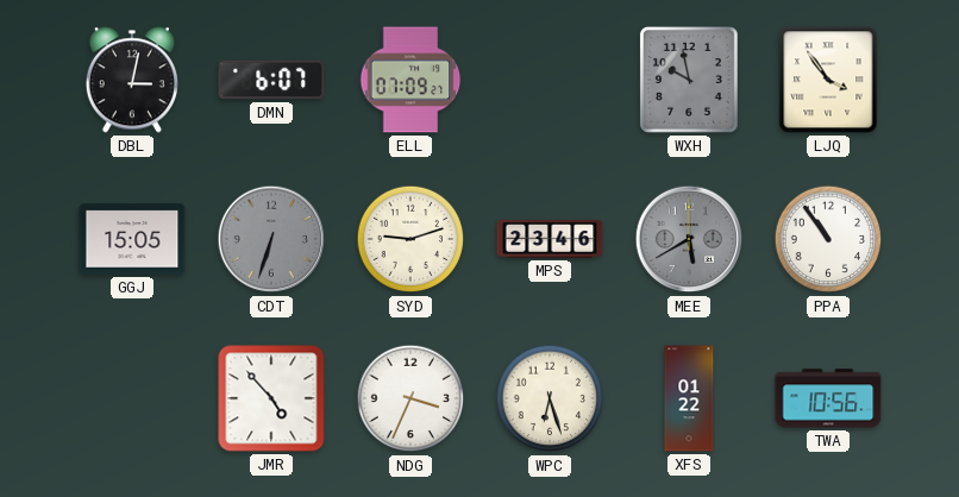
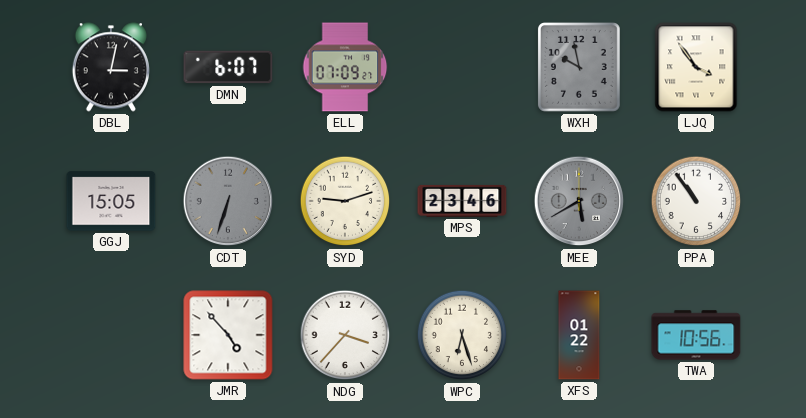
NDG: 3:34 -> 3:37 (345, 335)
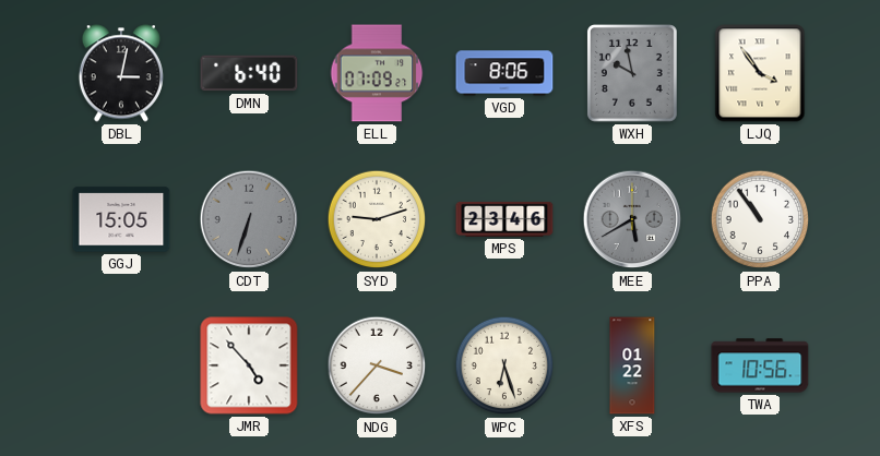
DMN: 6:07 -> 6:40 (249, 73)
VGD: none -> 8:06 (504, 73)
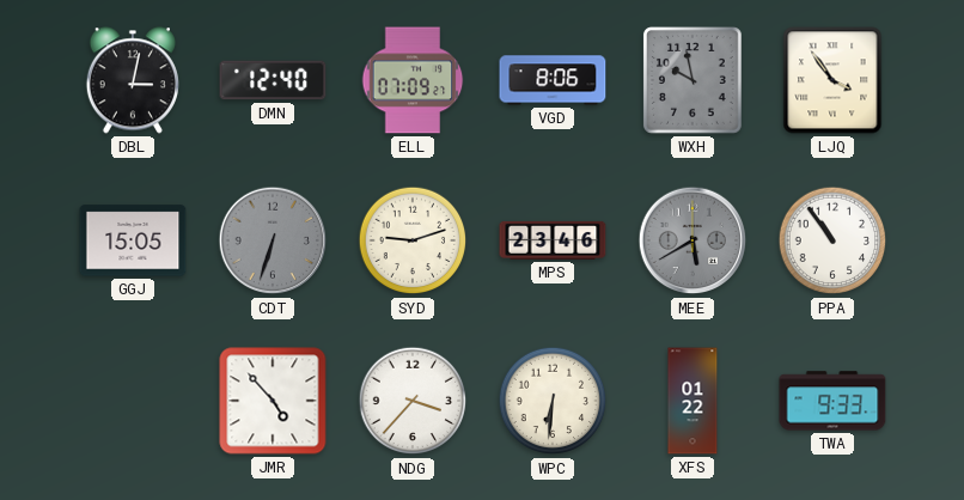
DMN: 6:40 -> 12:40 (273, 80)
WPC: 6:27 -> 6:31 (553, 401)
TWA: 10:56 -> 9:33 (832, 401)
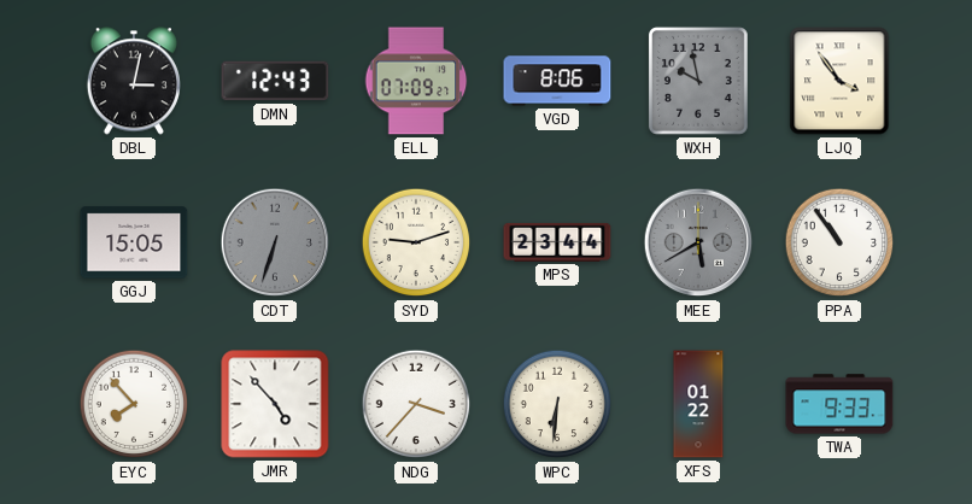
DMN: 12:40 -> 12:43 (275, 81)
MPS: 23:46 -> 23:44 (557, 242)
EYC: none -> 7:53 (134, 404)
